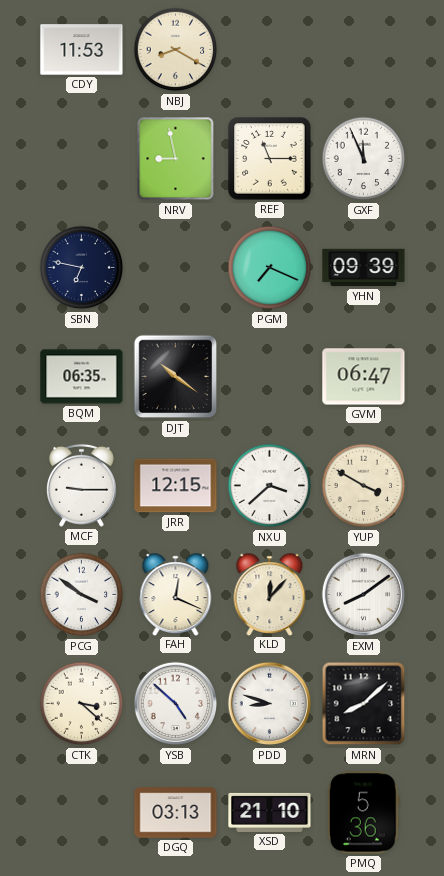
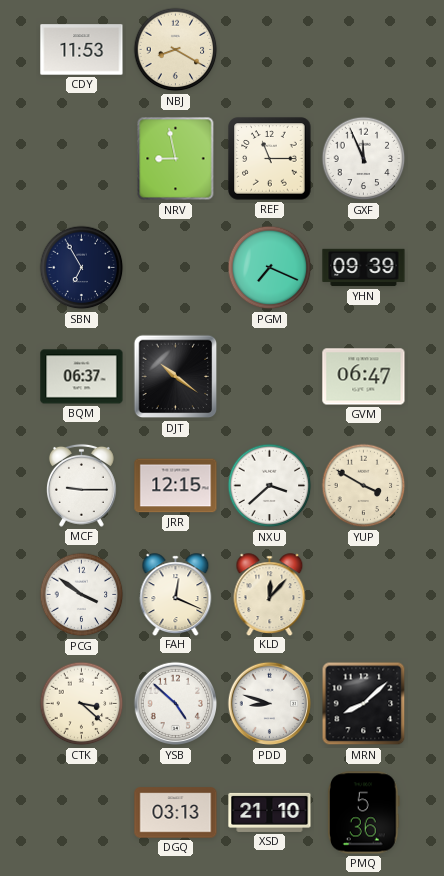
SBN: 6:47 -> 6:55 (82, 268)
BQM: 06:35 -> 06:37 (82, 377)
EXM: 8:09 -> none (364, 595)
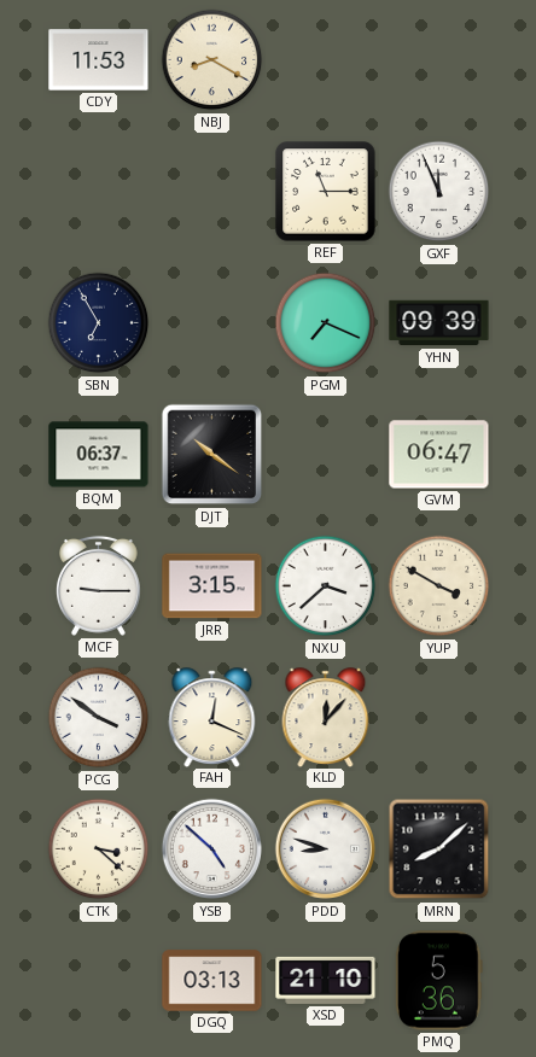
NRV: 8:58 -> none (176, 159)
JRR: 12:15 -> 3:15 (212, 586)
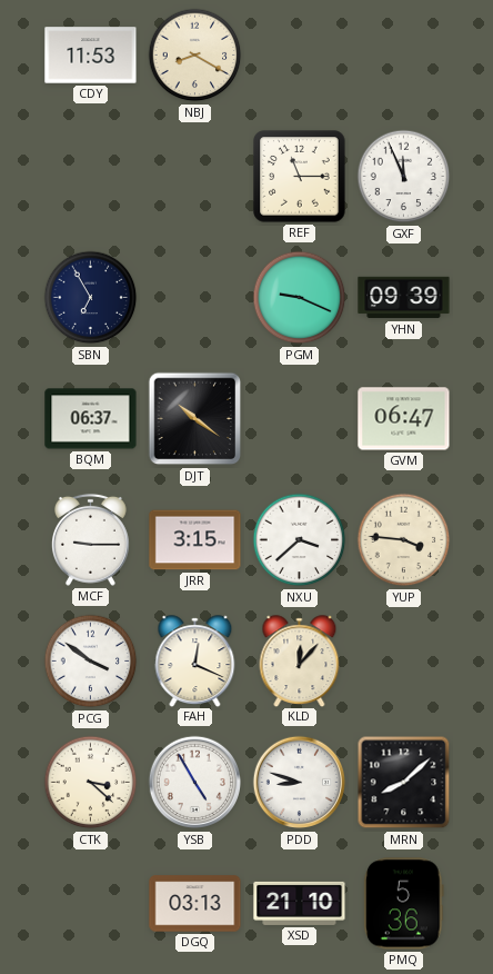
PGM: 7:19 -> 9:19 (300, 298)
YUP: 3:50 -> 3:46 (404, 540)
YSB: 4:52 -> 4:55 (195, 783)
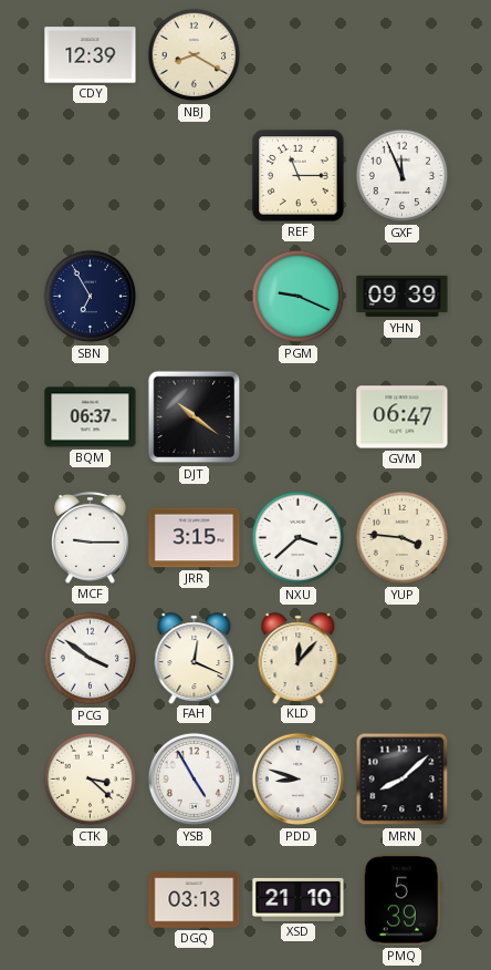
CDY: 11:53 -> 12:39 (91, 55)
PMQ: 5:36 -> 5:39 (401, 900)
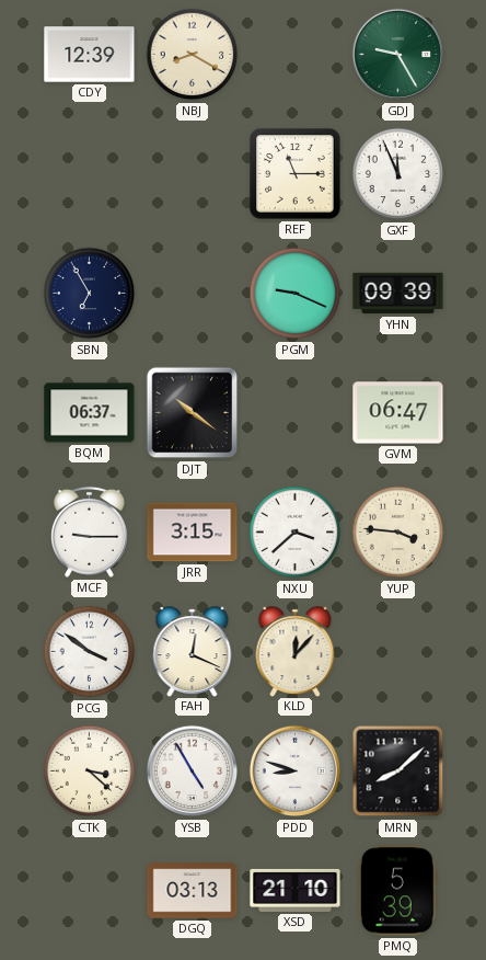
GDJ: none -> 9:25 (398, 55)
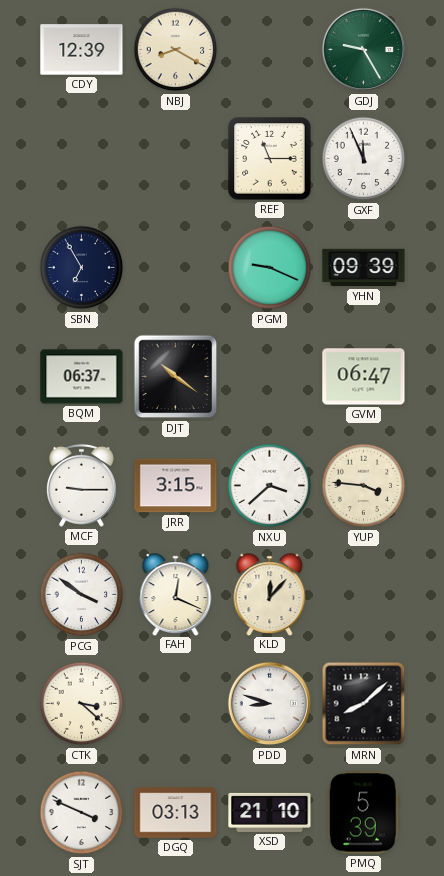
YSB: 4:55 -> none (193, 772)
SJT: none -> 3:49 (82, 813)
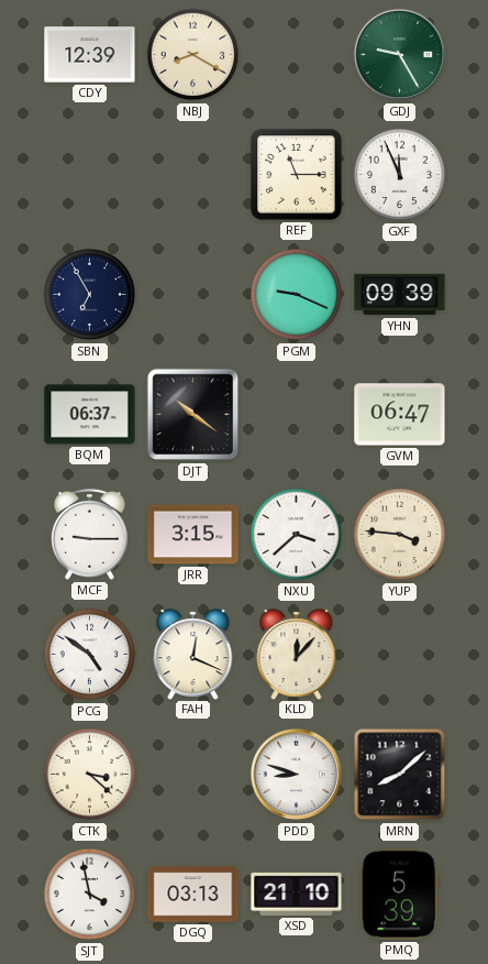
PCG: 3:51 -> 4:51 (90, 655)
SJT: 3:49 -> 3:58 (90, 895)
